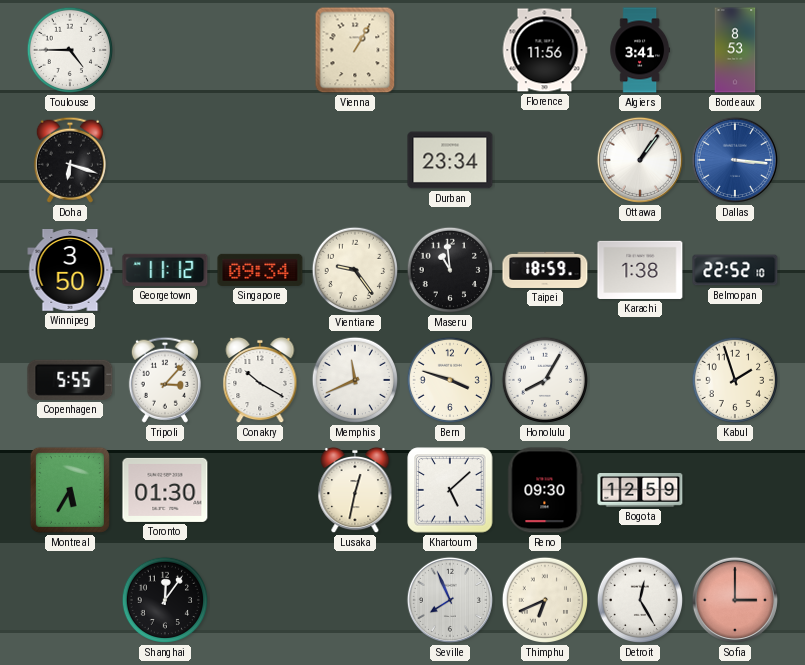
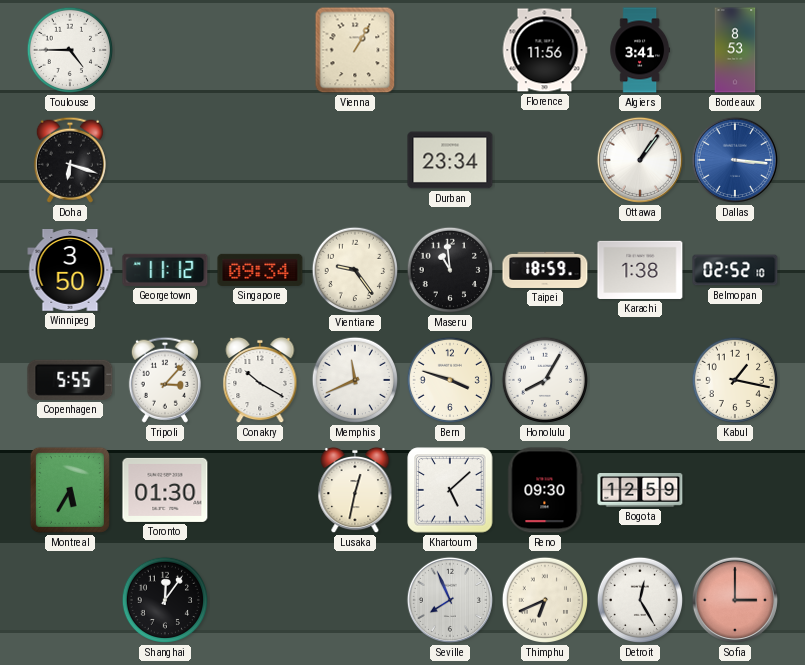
Belmopan: 22:52 -> 02:52 (735, 270)
Kabul: 1:57 -> 1:17 (735, 380)
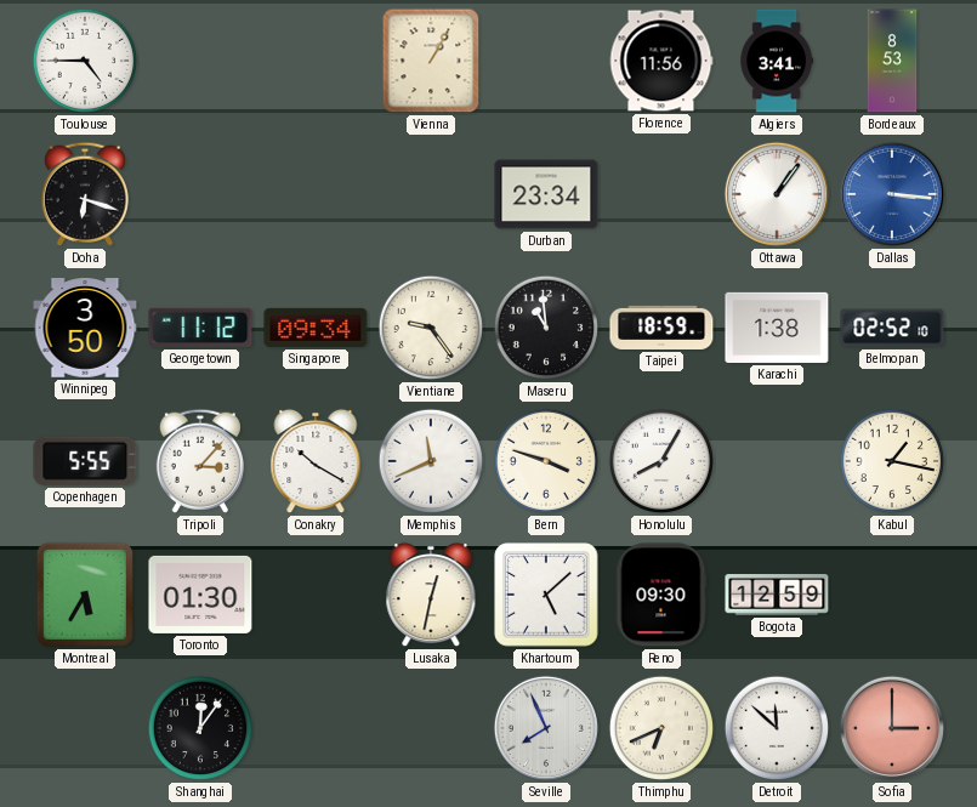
Detroit: 12:25 -> 11:52 (777, 728)
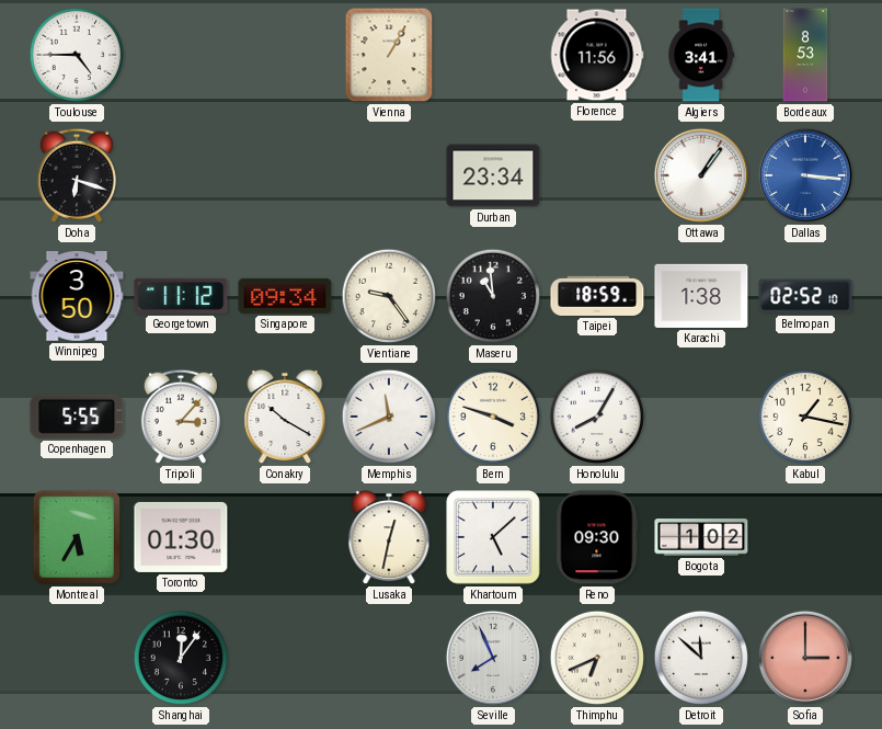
Bogota: 12:59 -> 1:02 (701, 537)
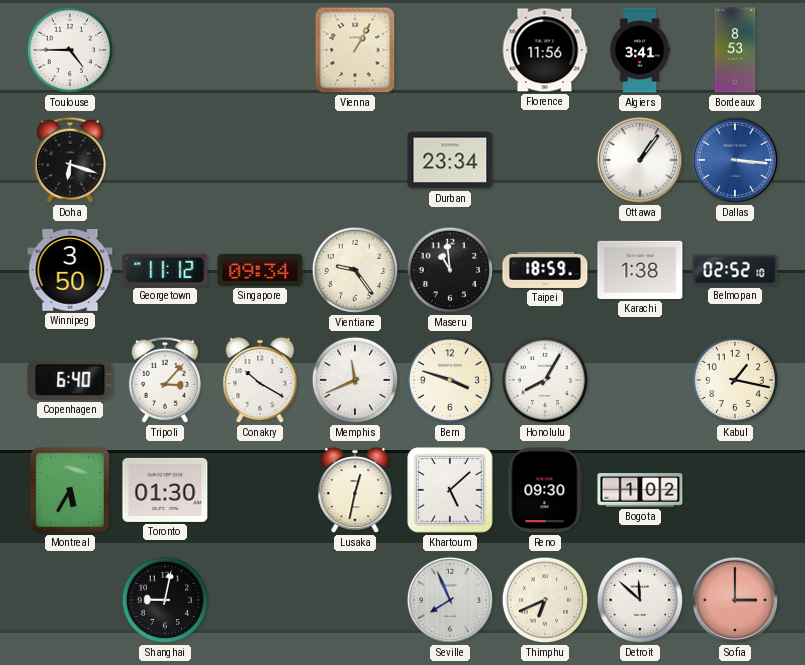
Copenhagen: 5:55 -> 6:40 (70, 380)
Shanghai: 12:06 -> 9:02 (165, 600)
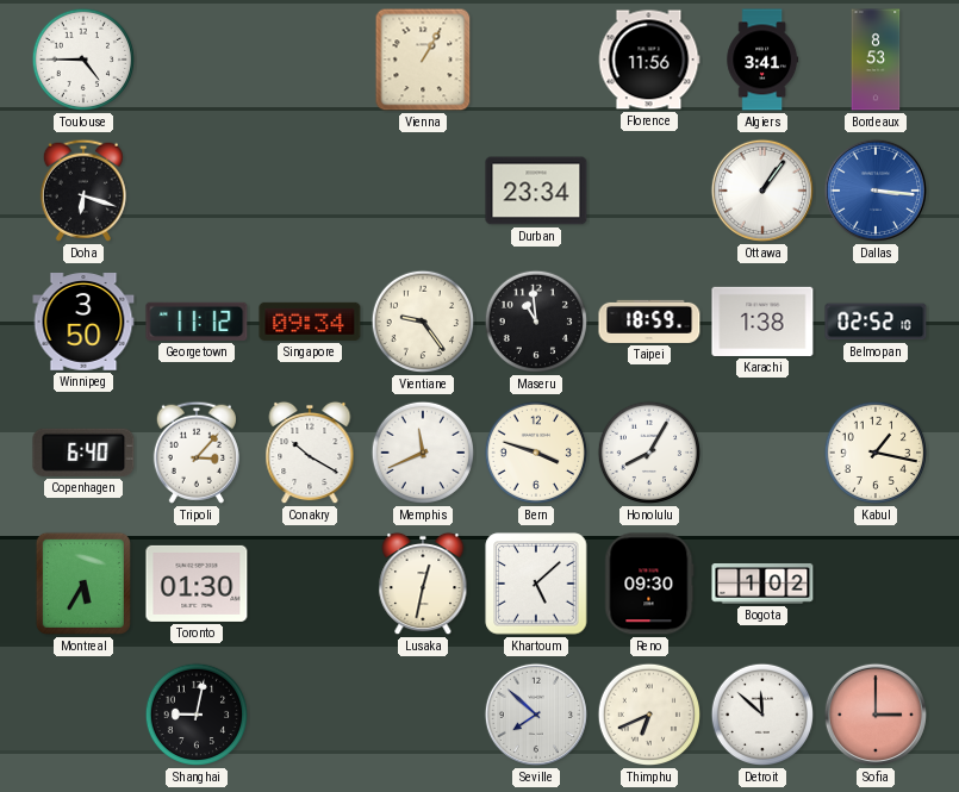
Seville: 7:56 -> 7:52 (536, 715)
